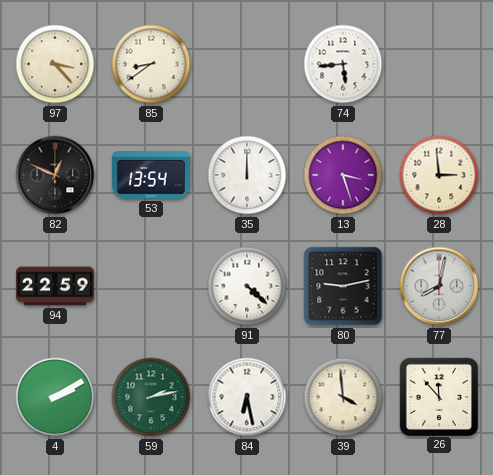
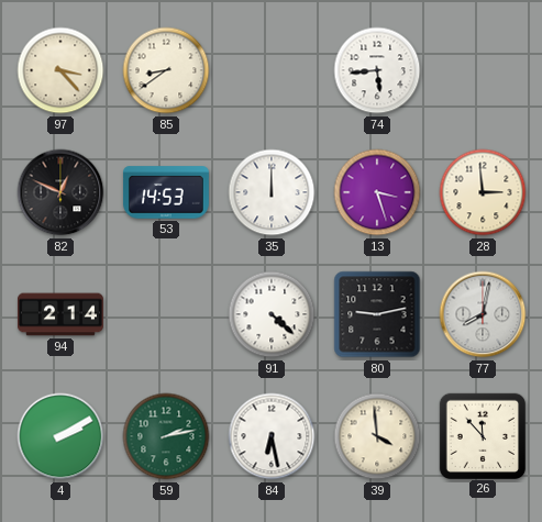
53: 13:54 -> 14:53 (166, 192)
94: 22:59 -> 2:14 (60, 314)
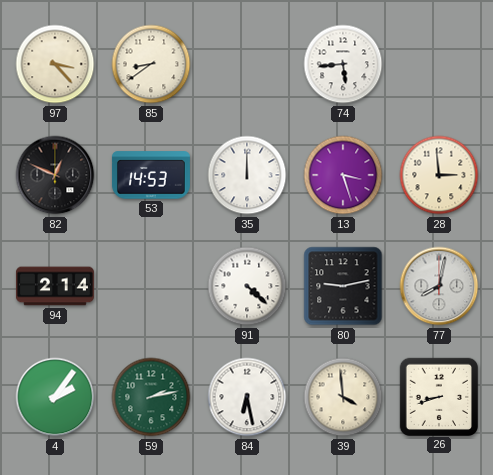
4: 2:10 -> 2:06 (55, 397)
26: 11:53 -> 8:42 (438, 396)
